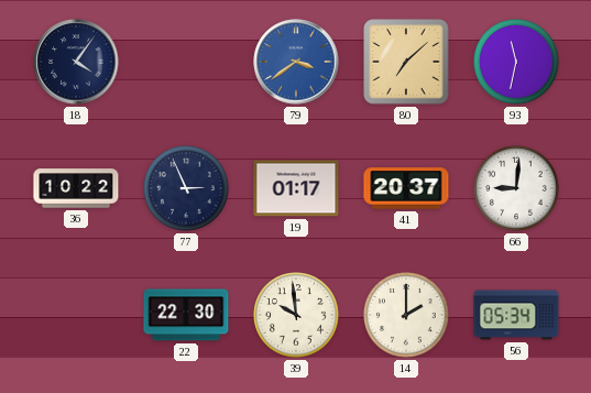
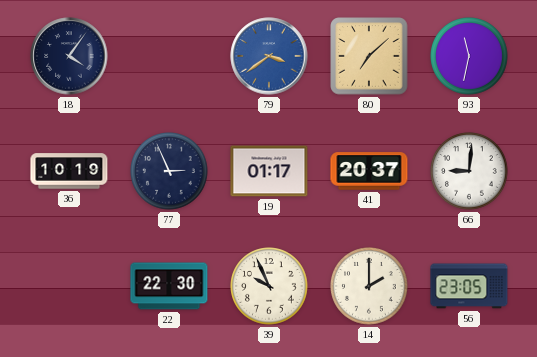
36: 10:22 -> 10:19 (69, 171)
39: 9:59 -> 9:56 (269, 286)
56: 05:34 -> 23:05 (469, 286)
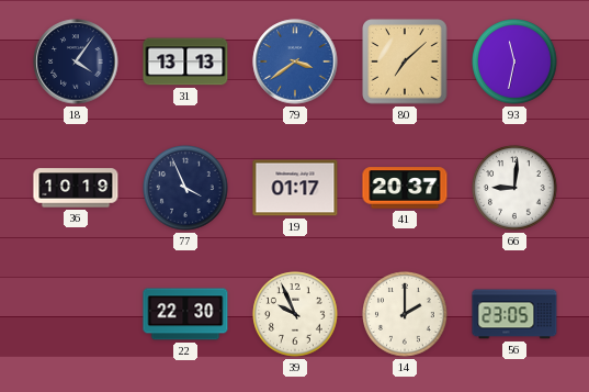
31: none -> 13:13 (185, 61)
77: 2:56 -> 3:56 (185, 188)
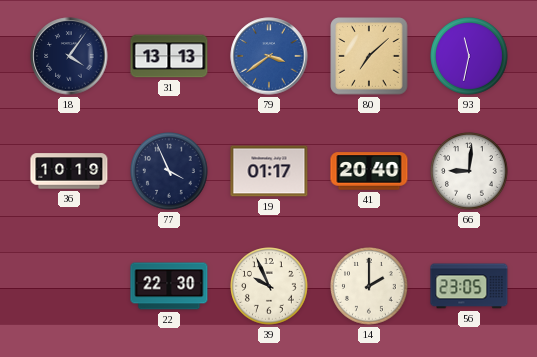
41: 20:37 -> 20:40 (369, 171)
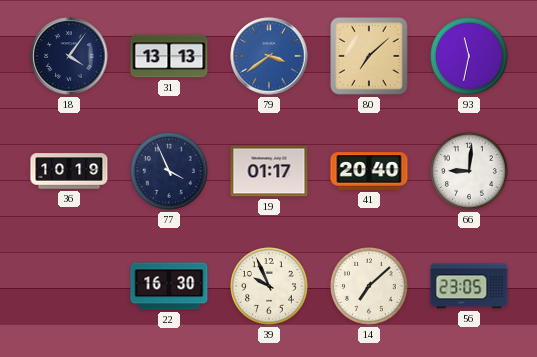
22: 22:30 -> 16:30 (169, 286)
14: 2:00 -> 7:08 (369, 286)
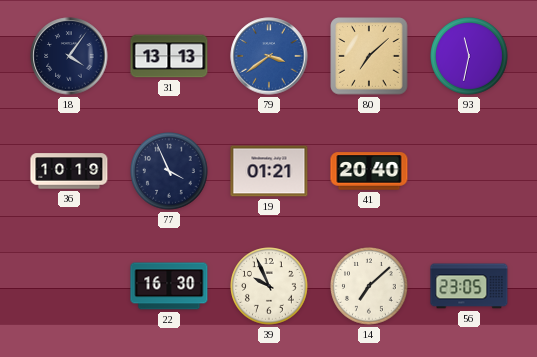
19: 01:17 -> 01:21 (269, 171)
66: 9:01 -> none (469, 171)
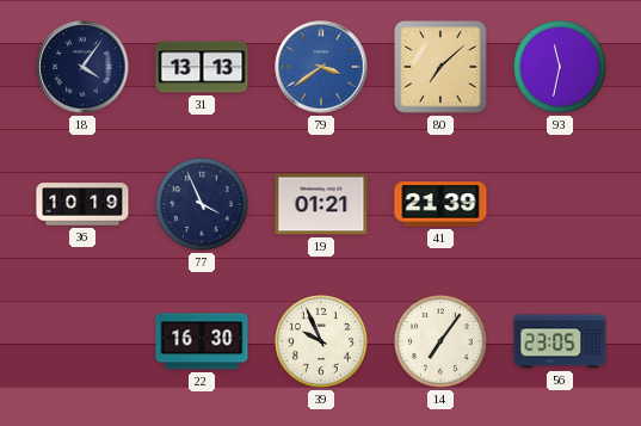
41: 20:40 -> 21:39 (440, 204)
14: 7:08 -> 7:06 (440, 341)
